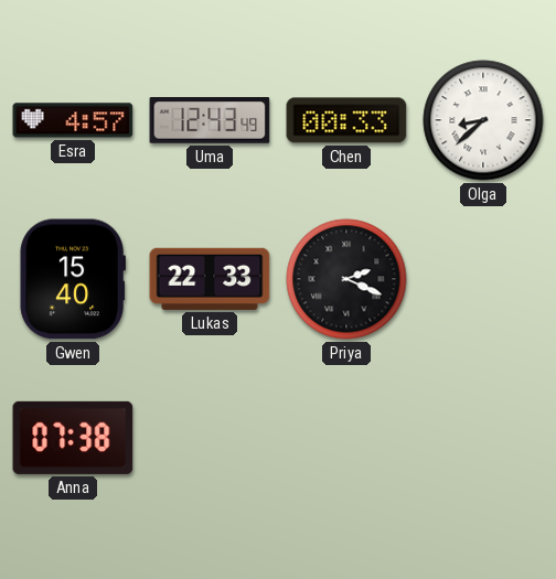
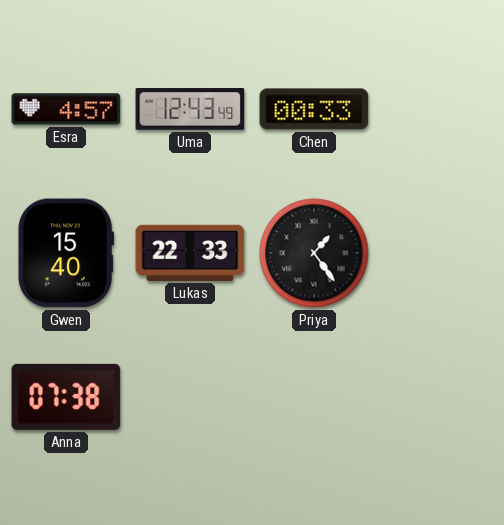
Olga: 8:38 -> none (483, 120)
Priya: 2:19 -> 1:24 (314, 253)
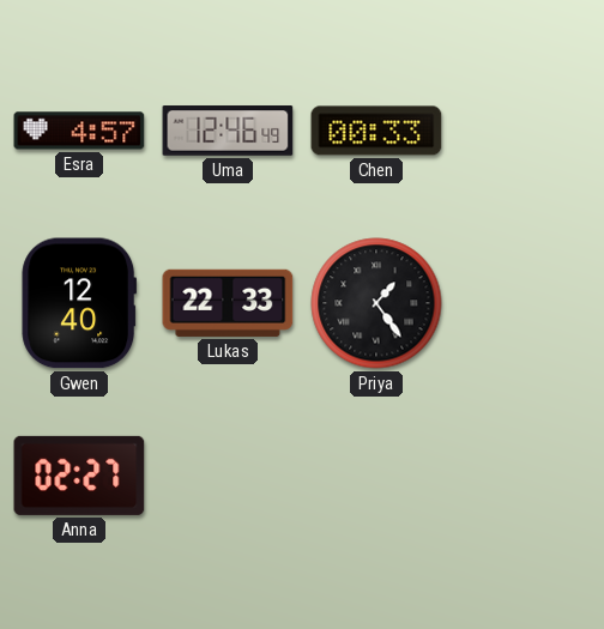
Uma: 12:43 -> 12:46 (228, 131)
Gwen: 15:40 -> 12:40 (79, 303)
Anna: 07:38 -> 02:27 (79, 476)
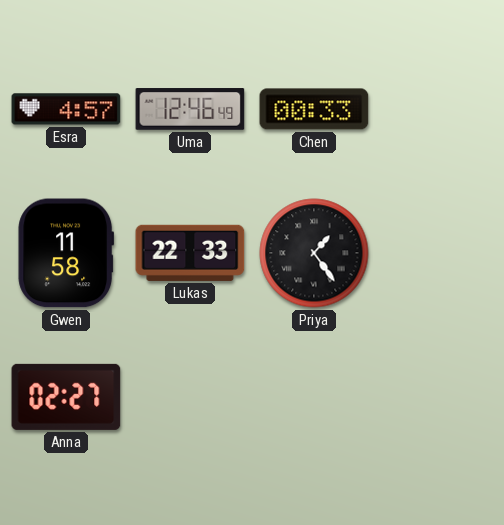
Gwen: 12:40 -> 11:58 (66, 253)
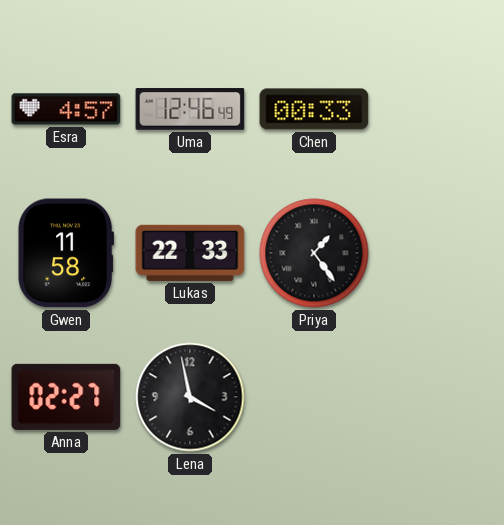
Lena: none -> 3:58 (190, 397)
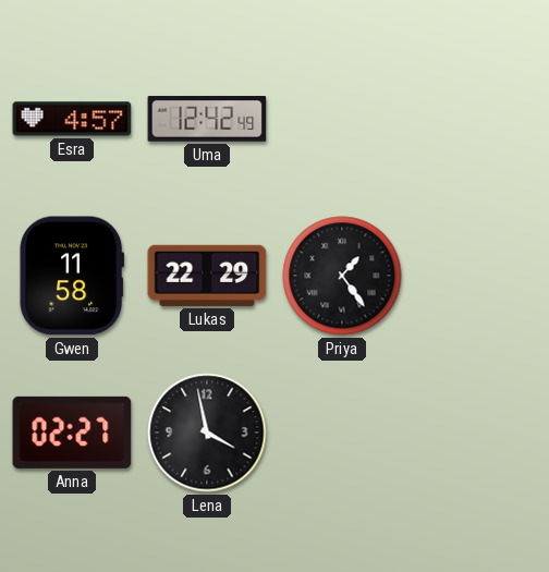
Uma: 12:46 -> 12:42 (207, 119)
Chen: 00:33 -> none (314, 109)
Lukas: 22:33 -> 22:29 (207, 276)
